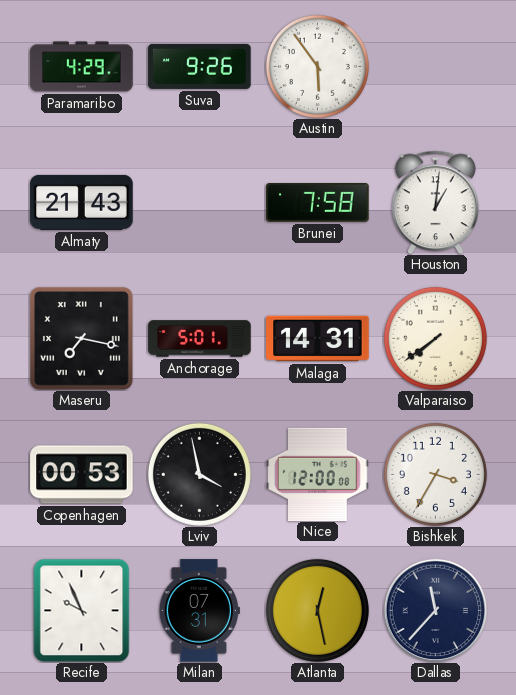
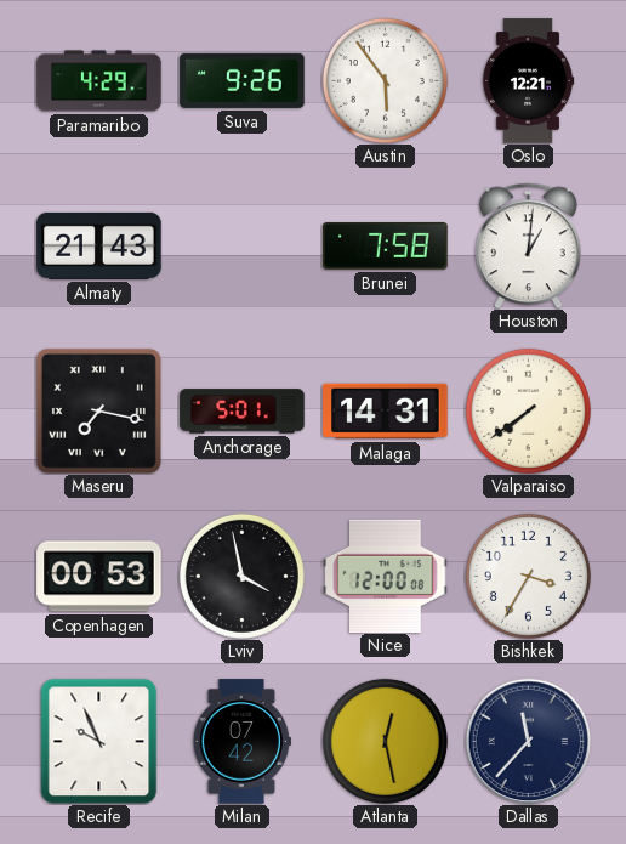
Oslo: none -> 12:21 (528, 81)
Milan: 07:31 -> 07:42 (241, 742)
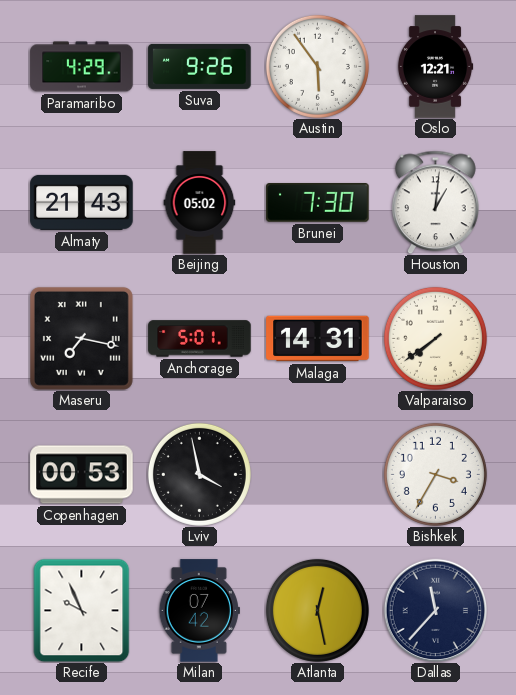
Beijing: none -> 05:02 (200, 203)
Brunei: 7:58 -> 7:30 (318, 203)
Nice: 12:00 -> none (386, 576)
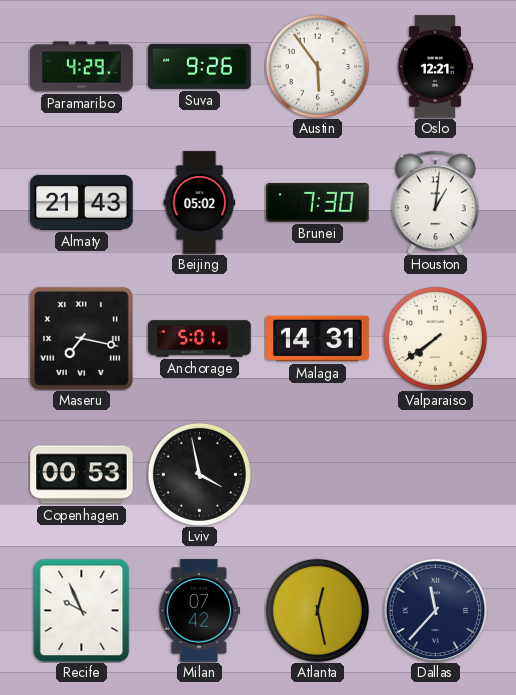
Bishkek: 3:35 -> none (435, 474)
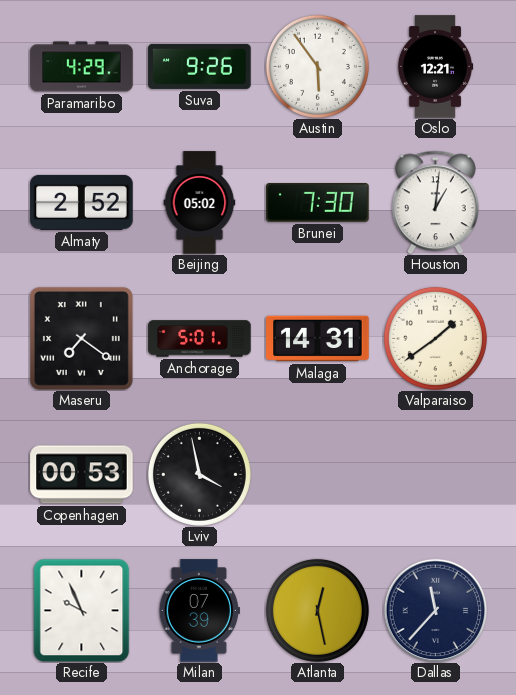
Almaty: 21:43 -> 2:52 (82, 202)
Maseru: 7:17 -> 7:21 (81, 338)
Valparaiso: 7:39 -> 1:39 (435, 338)
Milan: 07:42 -> 07:39 (199, 611)
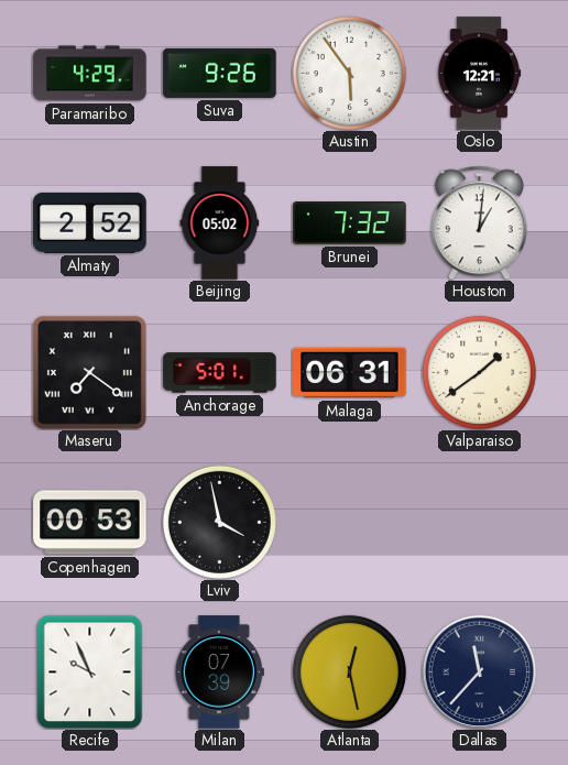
Brunei: 7:30 -> 7:32 (350, 223)
Malaga: 14:31 -> 06:31 (350, 373)
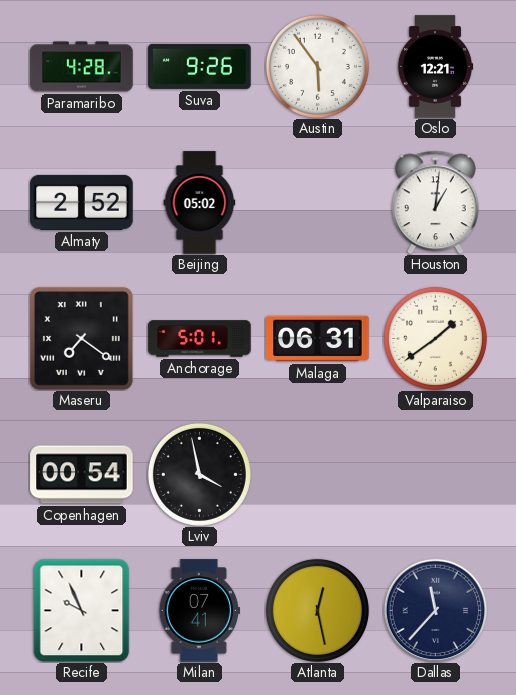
Paramaribo: 4:29 -> 4:28 (82, 67)
Brunei: 7:32 -> none (350, 223)
Copenhagen: 00:53 -> 00:54 (82, 475)
Milan: 07:39 -> 07:41 (199, 611)
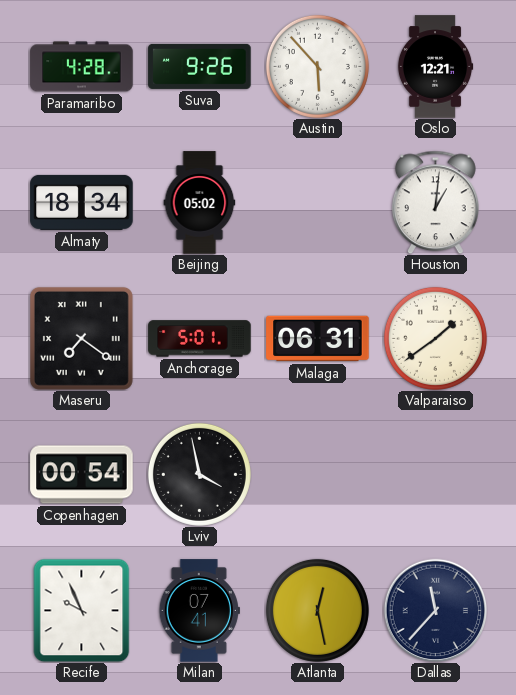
Austin: 5:54 -> 5:53 (317, 66)
Almaty: 2:52 -> 18:34 (82, 202)
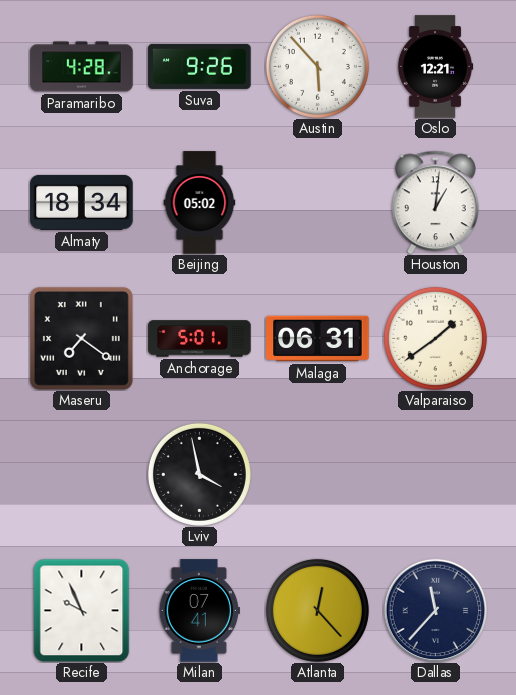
Copenhagen: 00:54 -> none (82, 475)
Atlanta: 12:28 -> 12:23 (317, 610)
